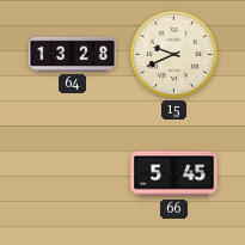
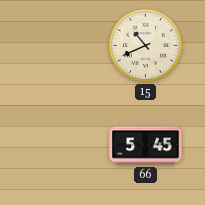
64: 13:28 -> none (73, 54)
15: 9:41 -> 10:41 (145, 45)
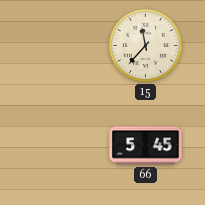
15: 10:41 -> 11:37 (145, 45)
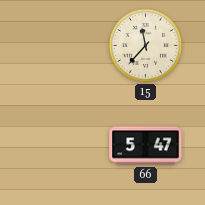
66: 5:45 -> 5:47 (146, 146)
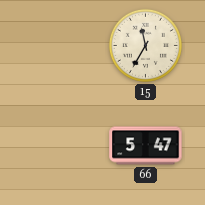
15: 11:37 -> 11:35 (145, 45)
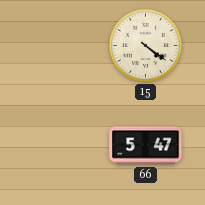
15: 11:35 -> 4:21 (145, 45)
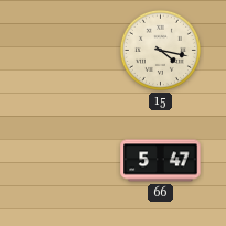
15: 4:21 -> 4:17 (160, 50)
